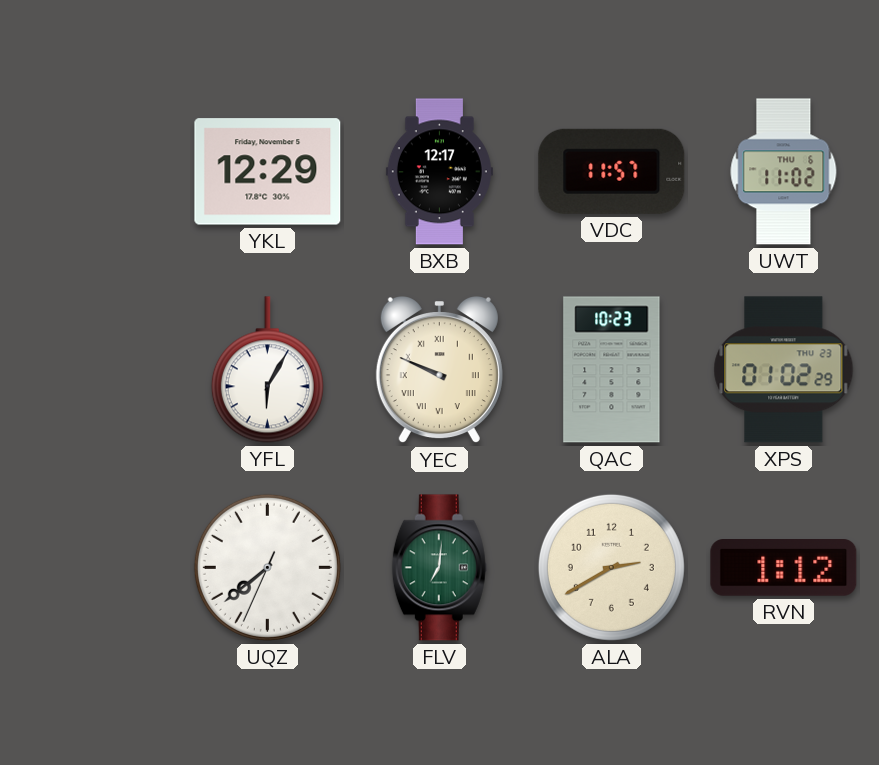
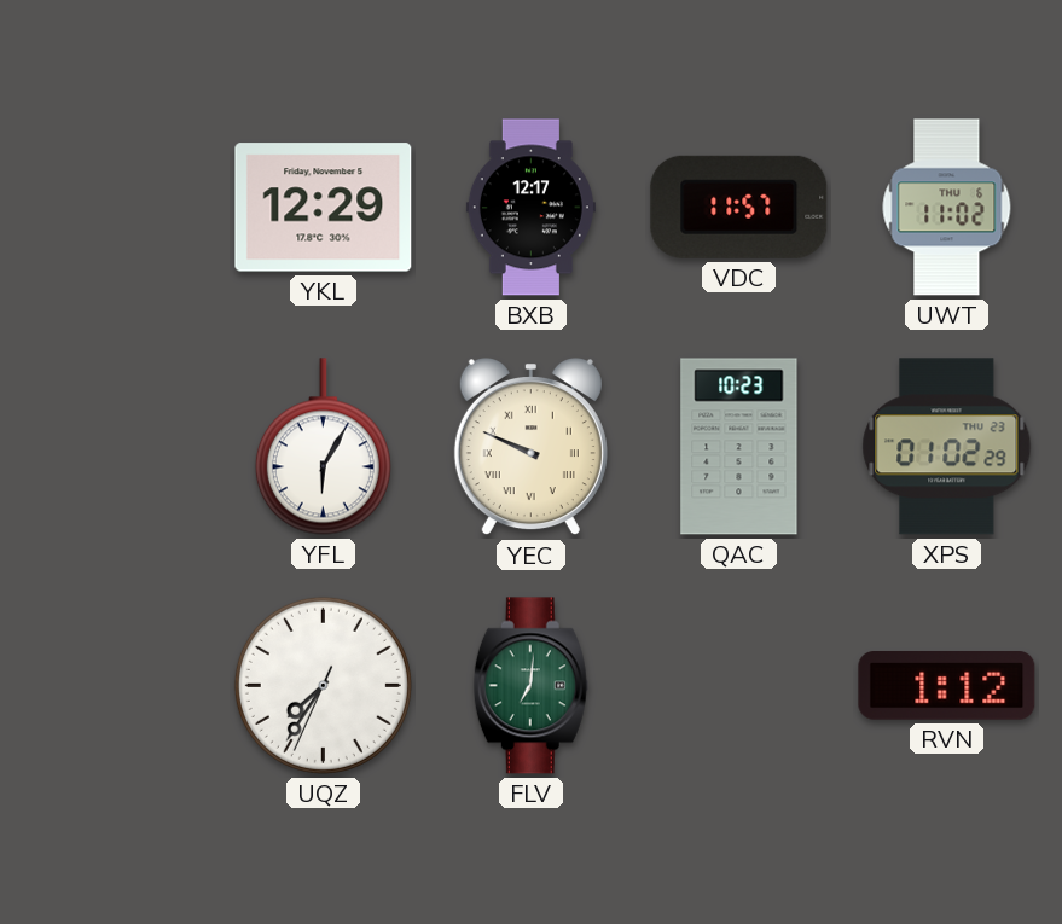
UQZ: 7:38 -> 7:35 (323, 685)
ALA: 2:40 -> none (611, 567)
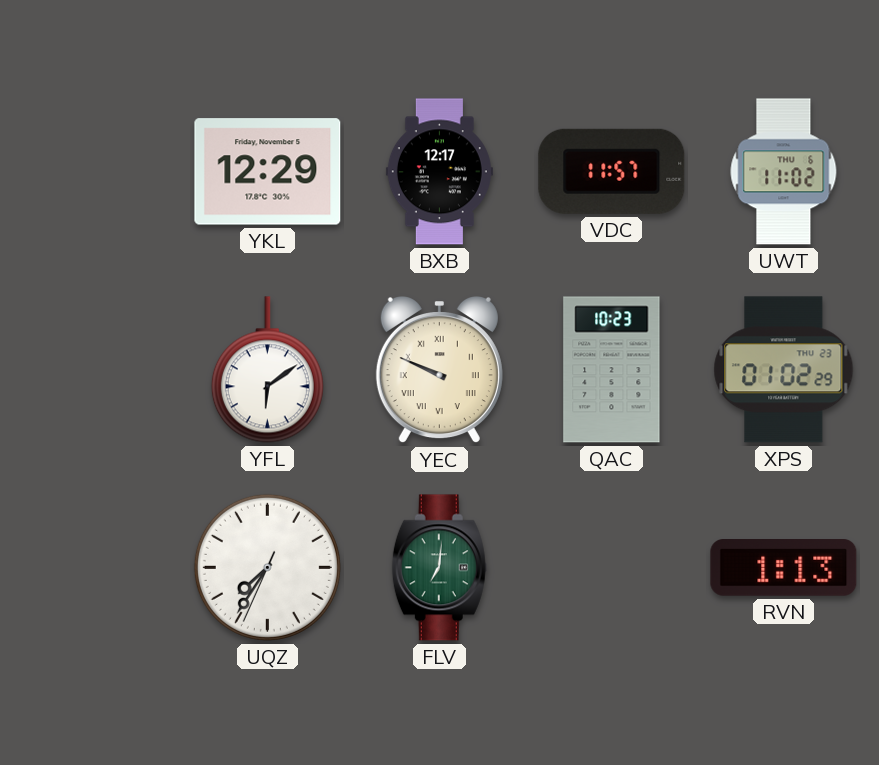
YFL: 6:05 -> 6:09 (267, 370)
RVN: 1:12 -> 1:13 (784, 568)
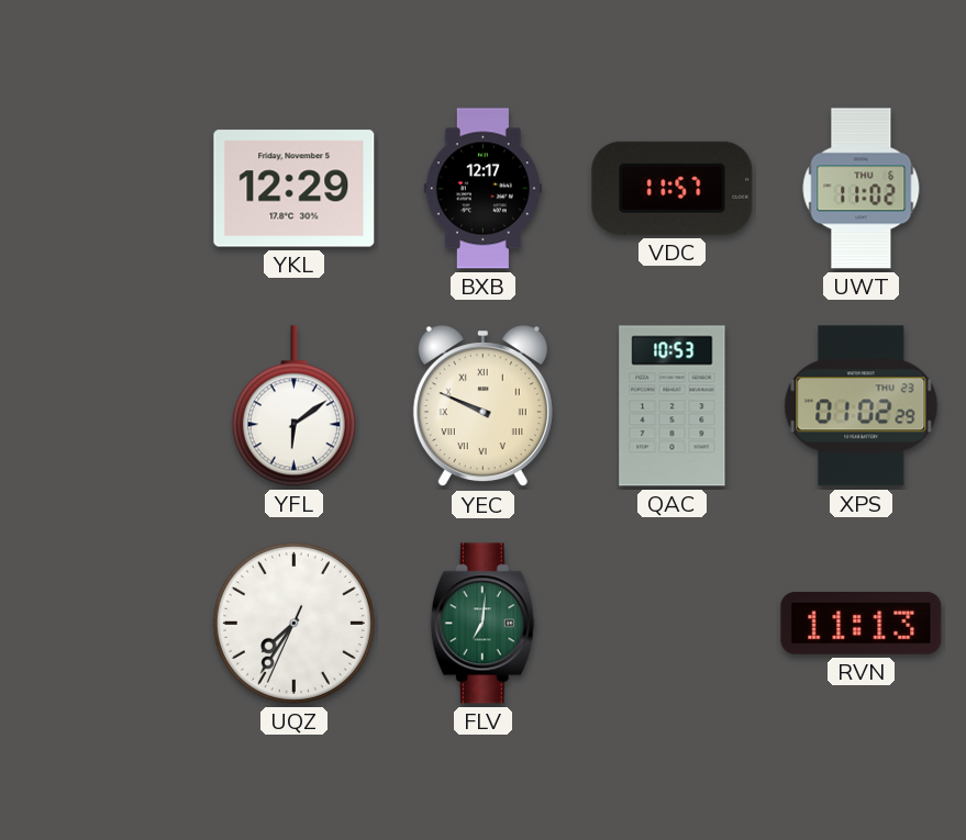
QAC: 10:23 -> 10:53 (673, 406)
RVN: 1:13 -> 11:13 (862, 624)
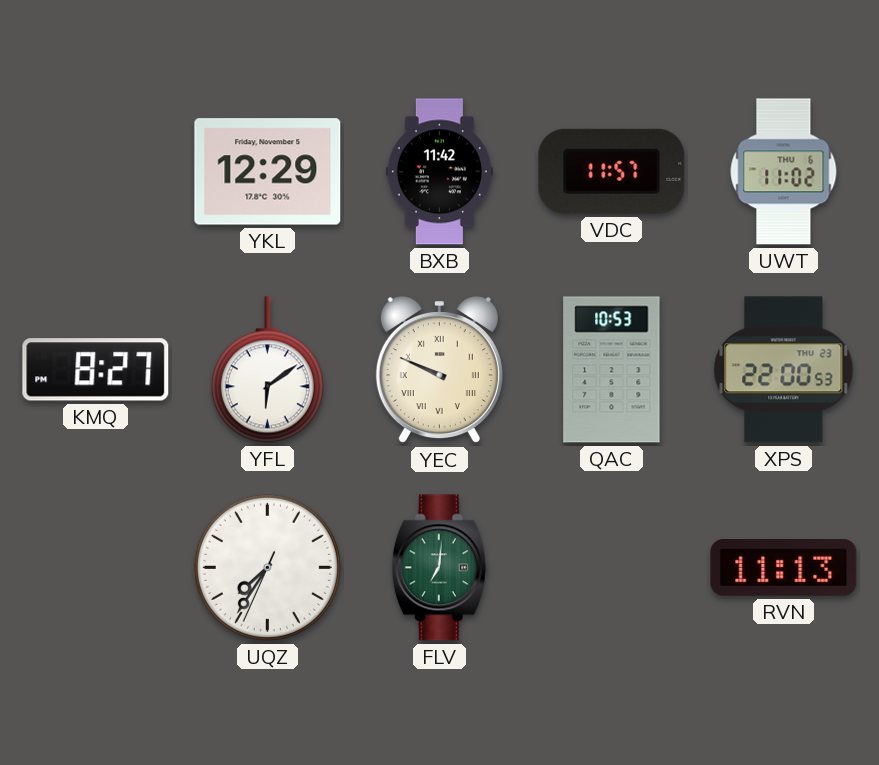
BXB: 12:17 -> 11:42 (439, 172)
KMQ: none -> 8:27 (96, 370)
XPS: 01:02 -> 22:00 (784, 370)
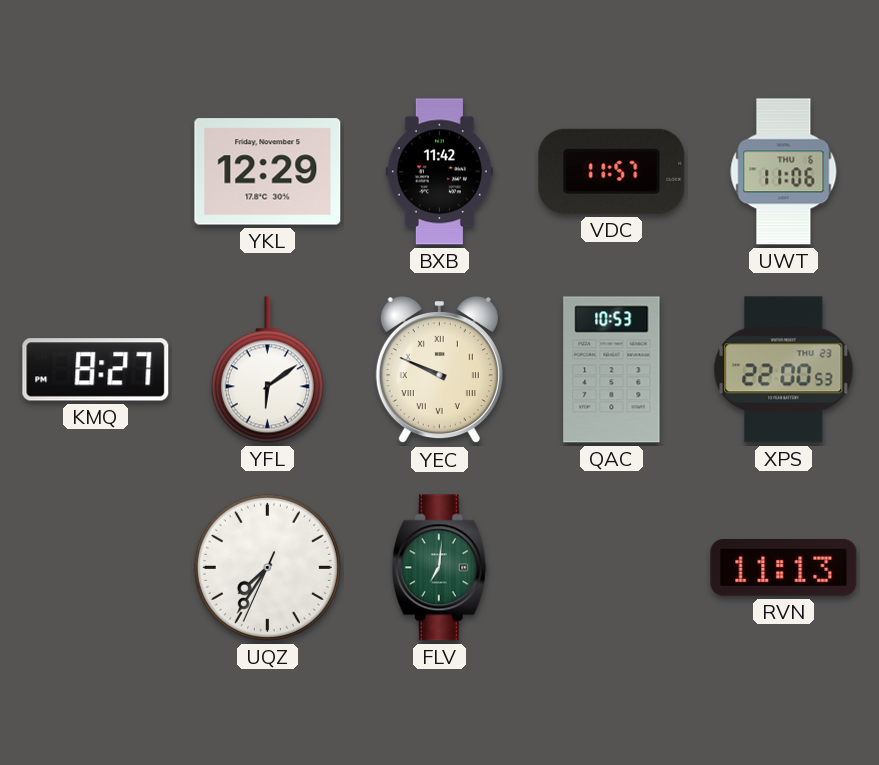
UWT: 11:02 -> 11:06 (784, 172)
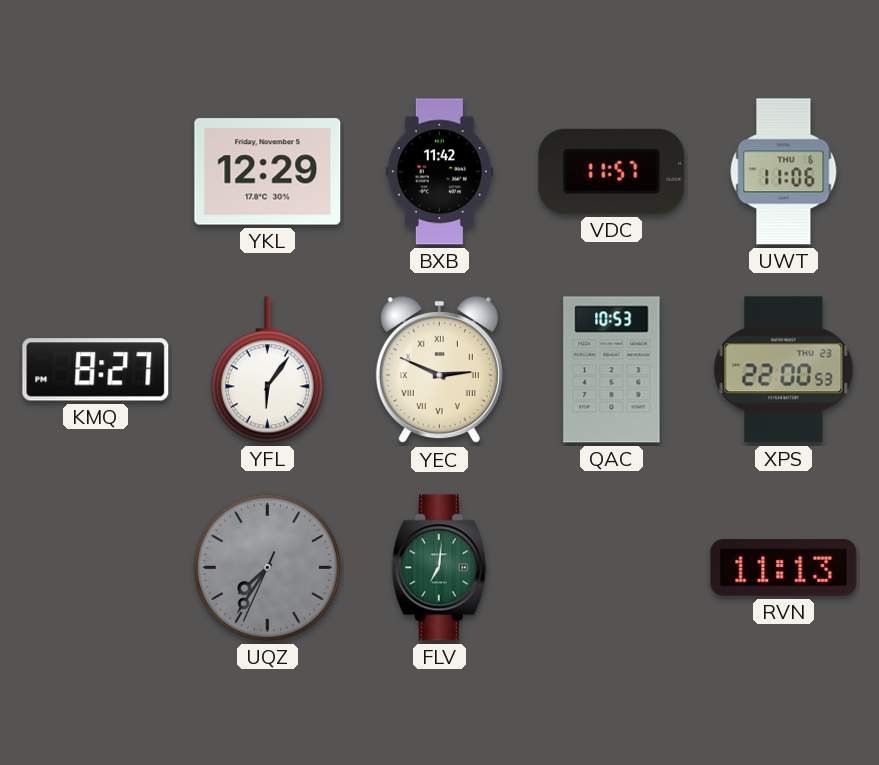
YFL: 6:09 -> 6:06 (267, 370)
YEC: 9:49 -> 2:49 (439, 371)
UQZ dial: white -> grey (267, 567)
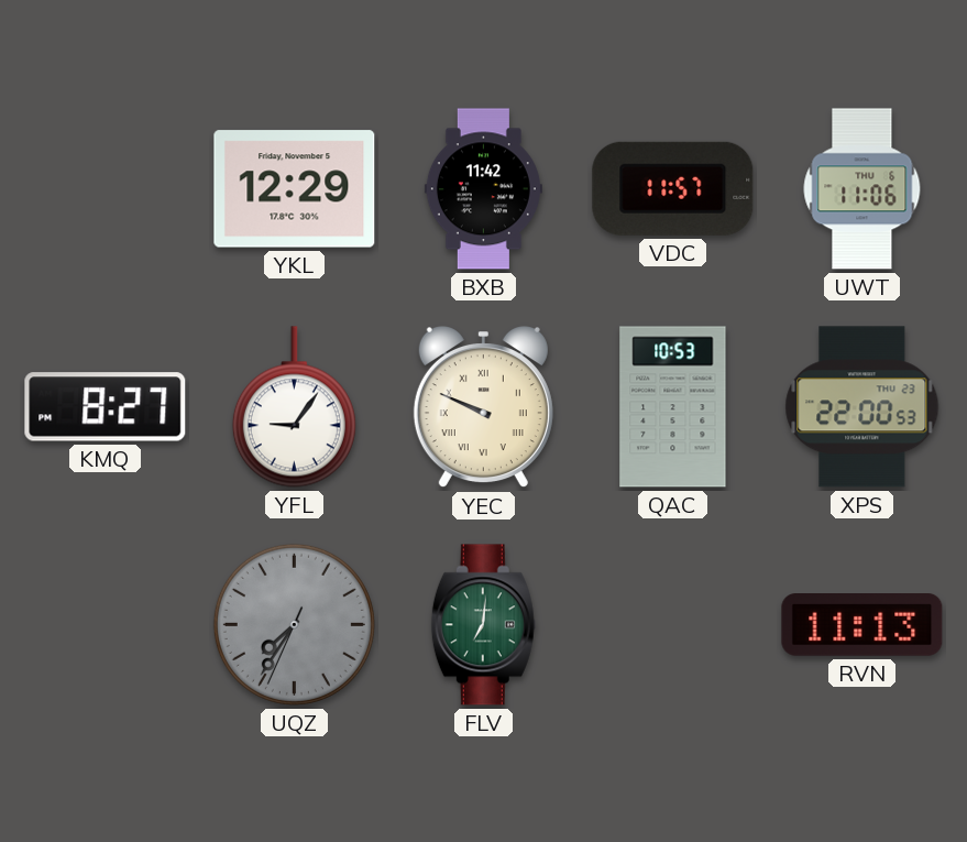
YFL: 6:06 -> 9:06 (294, 407)
YEC: 2:49 -> 9:49 (483, 408)
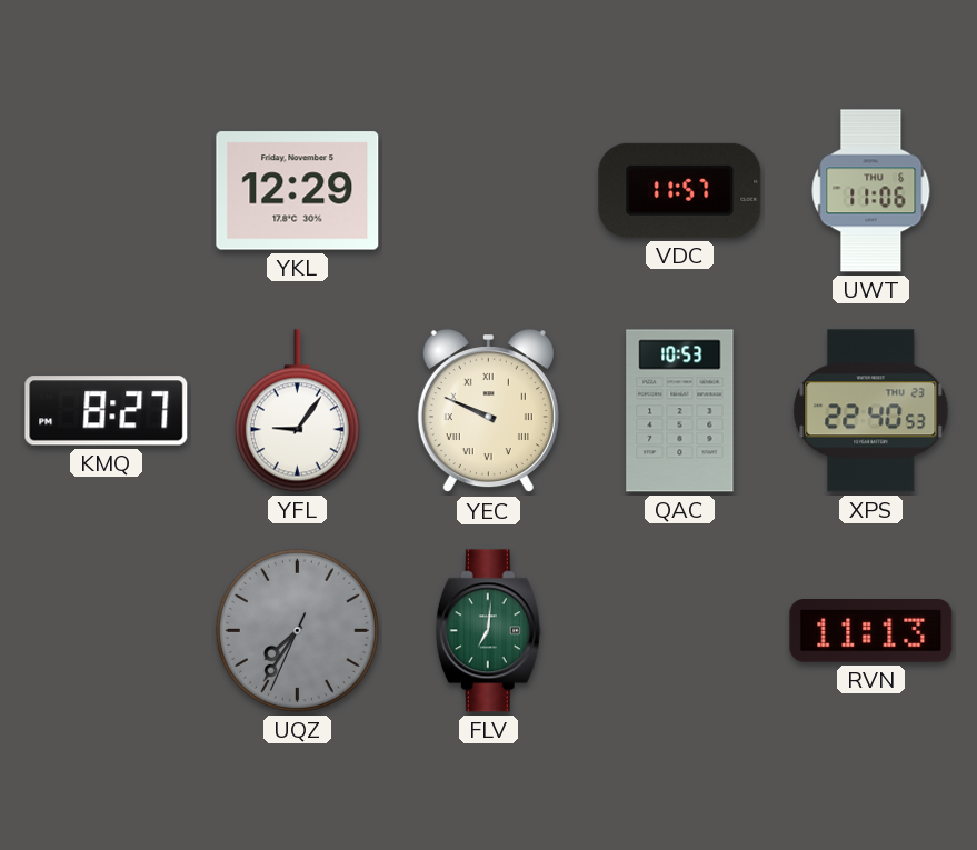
BXB: 11:42 -> none (483, 189)
XPS: 22:00 -> 22:40 (871, 411)
